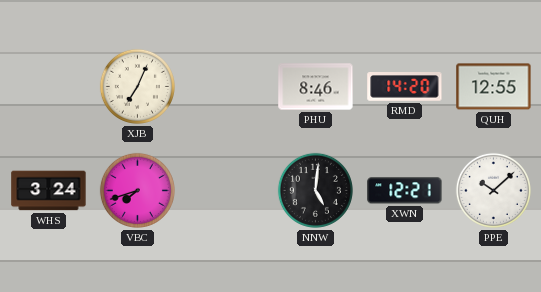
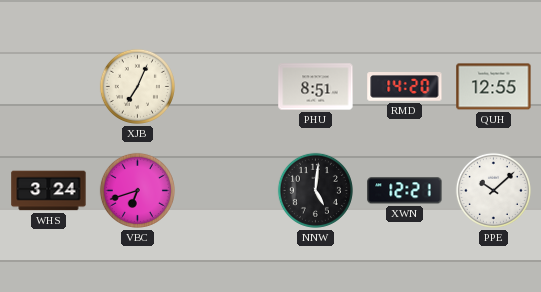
PHU: 8:46 -> 8:51 (316, 87)
VBC: 7:42 -> 6:42 (137, 190)
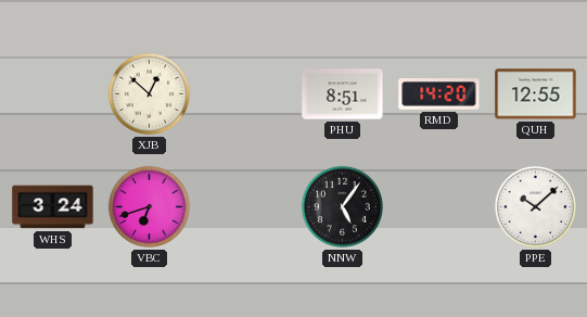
XJB: 7:04 -> 12:52 (149, 93)
NNW: 5:01 -> 5:06 (342, 206)
XWN: 12:21 -> none (405, 191)
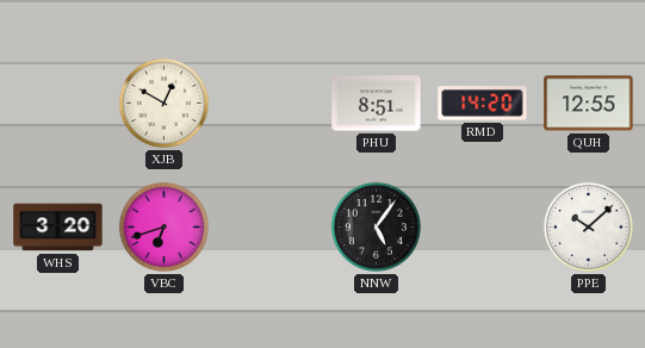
XJB: 12:52 -> 12:50 (163, 102)
WHS: 3:24 -> 3:20 (58, 228)
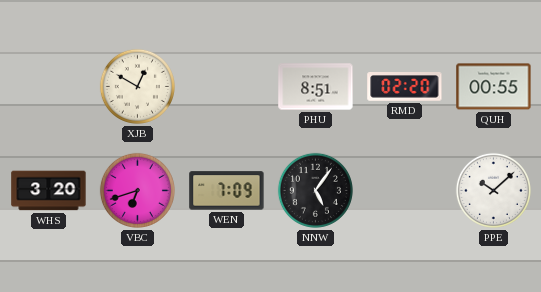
RMD: 14:20 -> 02:20 (405, 87)
QUH: 12:55 -> 00:55 (494, 87)
WEN: none -> 7:09 (227, 191)
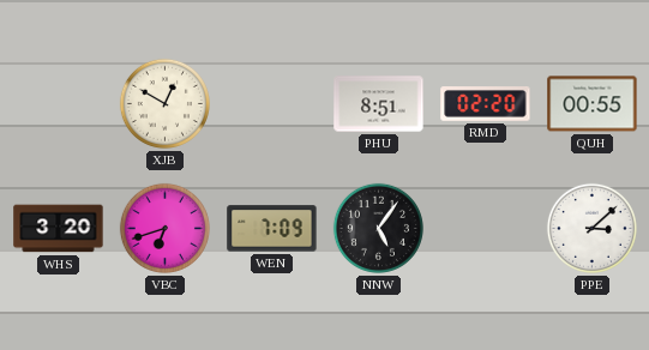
PPE: 10:08 -> 3:08 (591, 228)
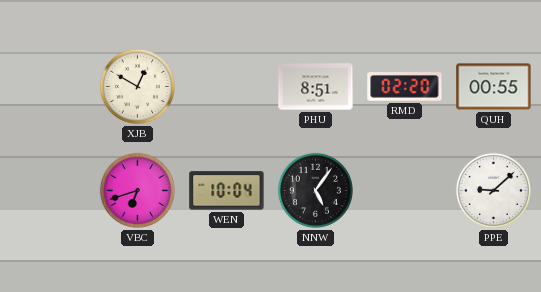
WHS: 3:20 -> none (59, 229)
WEN: 7:09 -> 10:04 (227, 191)
PPE: 3:08 -> 9:08 (493, 190)
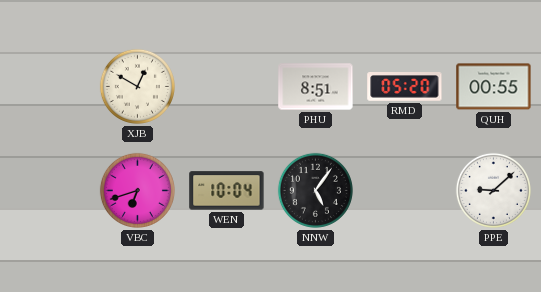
RMD: 02:20 -> 05:20 (405, 87)
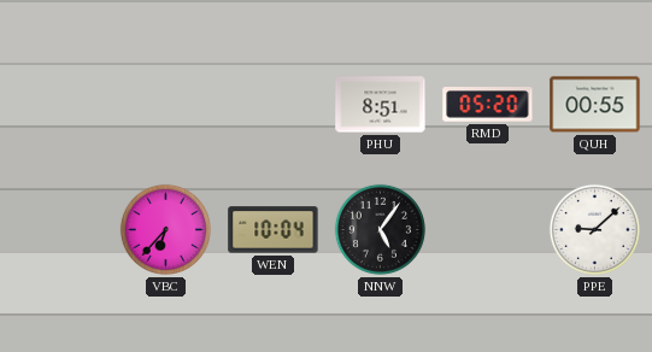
XJB: 12:50 -> none (137, 86)
VBC: 6:42 -> 6:37 (165, 229)
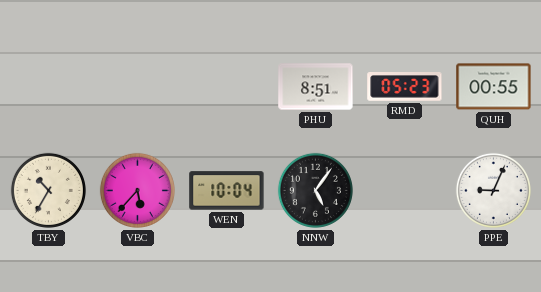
RMD: 05:20 -> 05:23 (405, 87)
TBY: none -> 10:35 (48, 190)
VBC: 6:37 -> 5:37 (137, 190)
PPE: 9:08 -> 9:04 (493, 190)
